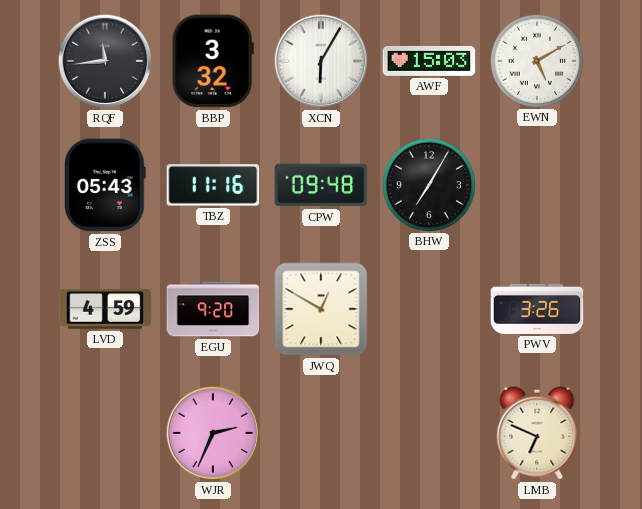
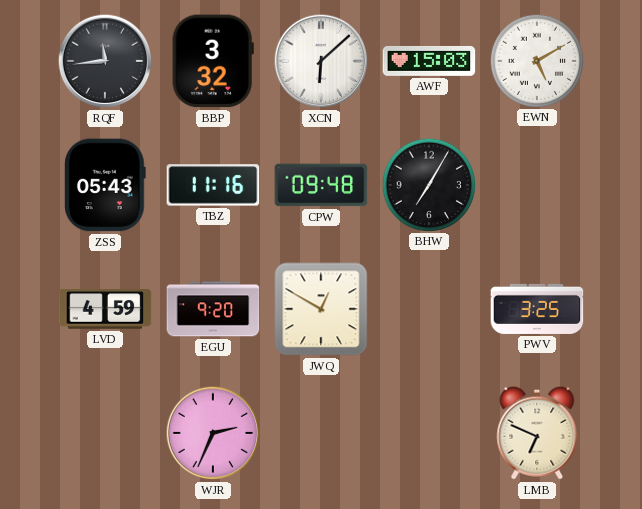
XCN: 6:05 -> 6:08 (321, 61)
PWV: 3:26 -> 3:25 (537, 309)
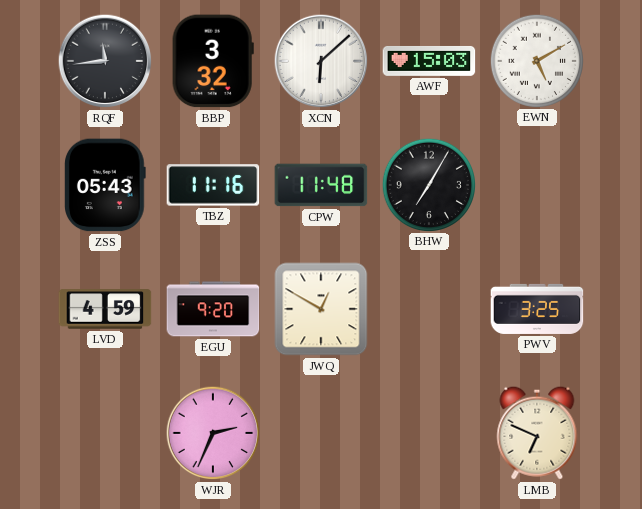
CPW: 09:48 -> 11:48 (321, 185)
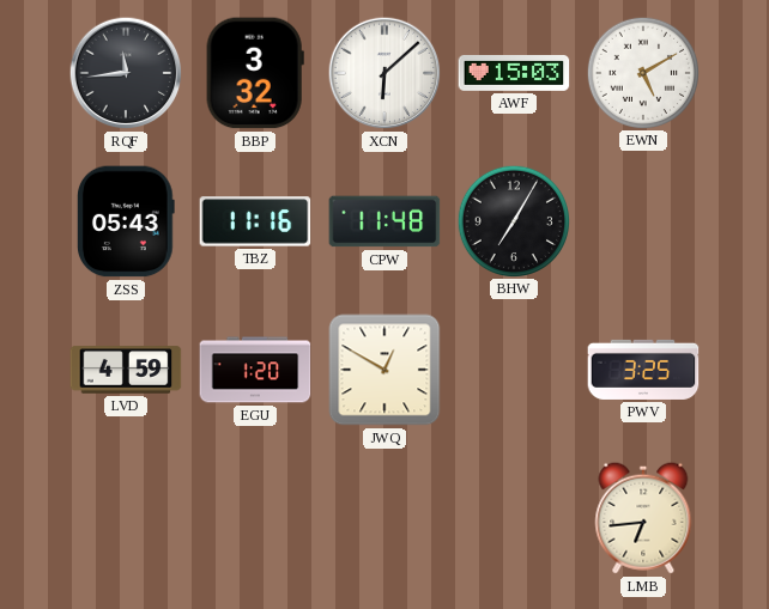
EGU: 9:20 -> 1:20 (255, 370)
WJR: 2:34 -> none (213, 433)
LMB: 6:49 -> 6:44 (643, 518)
